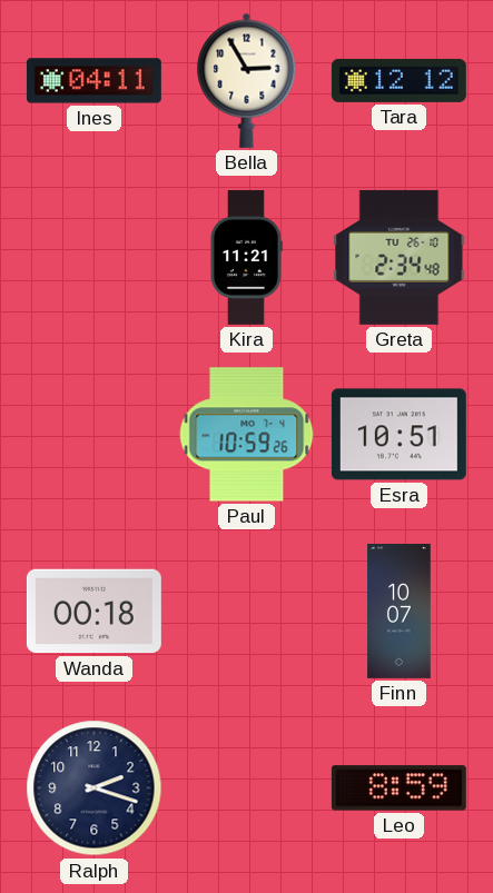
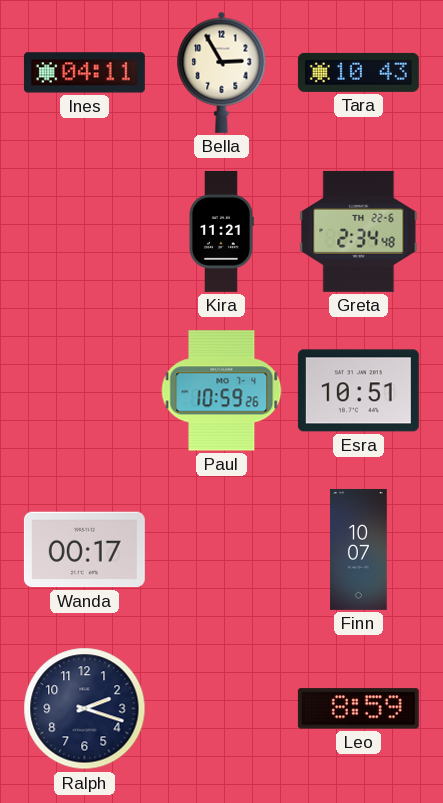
Tara: 12:12 -> 10:43 (358, 72)
Greta date: TU 26-10 -> TH 22-6 (359, 231)
Wanda: 00:18 -> 00:17 (84, 550)
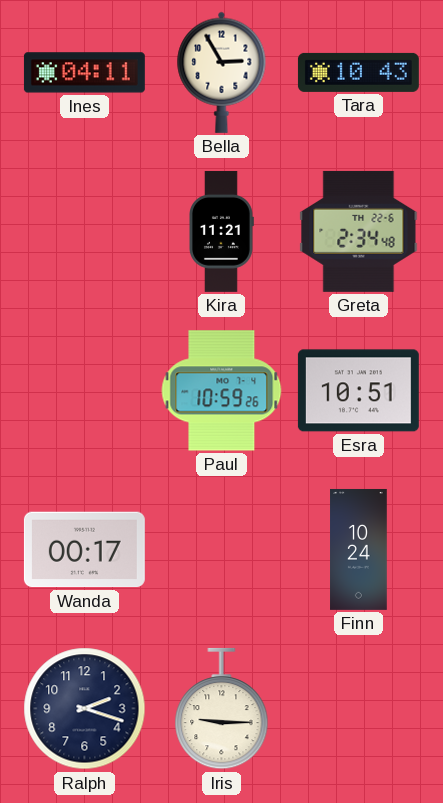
Finn: 10:07 -> 10:24 (359, 549)
Iris: none -> 9:15 (222, 709)
Leo: 8:59 -> none (358, 709)
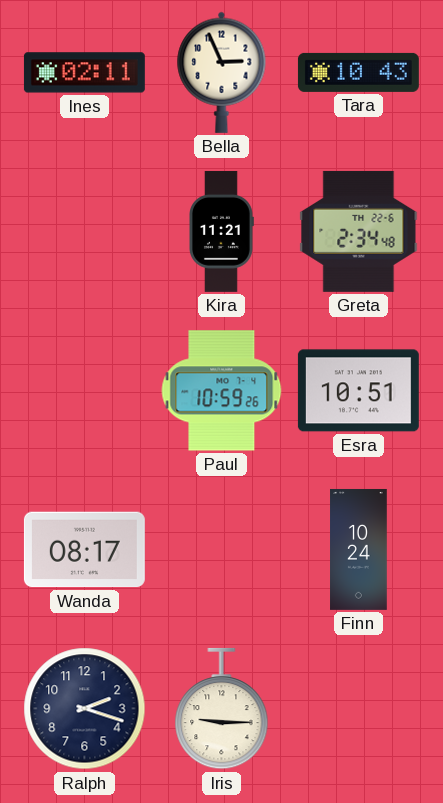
Ines: 04:11 -> 02:11 (84, 73)
Bella: 2:55 -> 2:56 (222, 72)
Wanda: 00:17 -> 08:17 (84, 550)
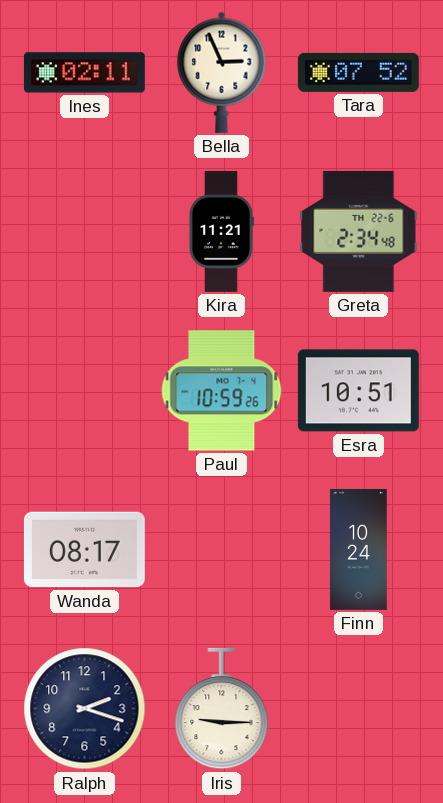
Tara: 10:43 -> 07:52 (358, 72)
